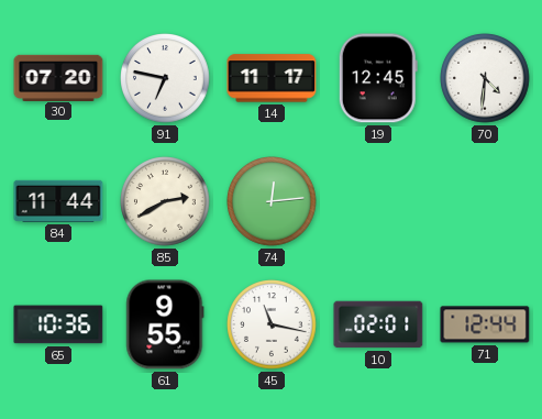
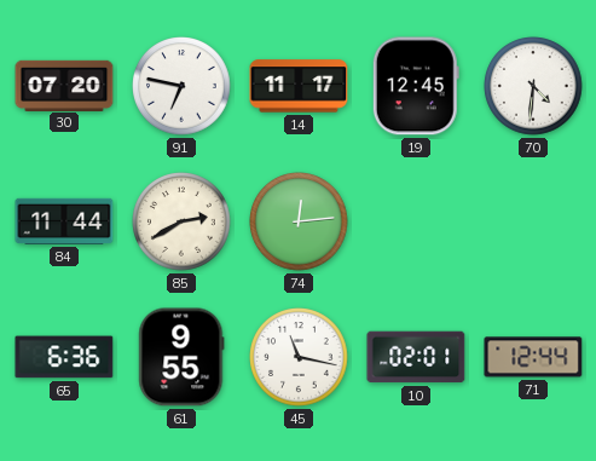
65: 10:36 -> 6:36 (64, 357)
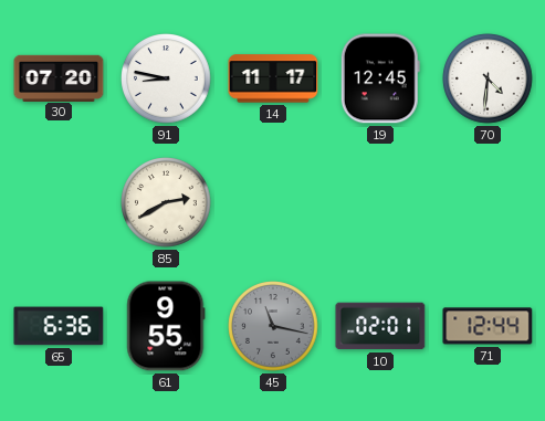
91: 6:47 -> 8:47 (166, 78)
84: 11:44 -> none (64, 221)
74: 12:14 -> none (299, 221)
45 dial: white -> grey (273, 326)
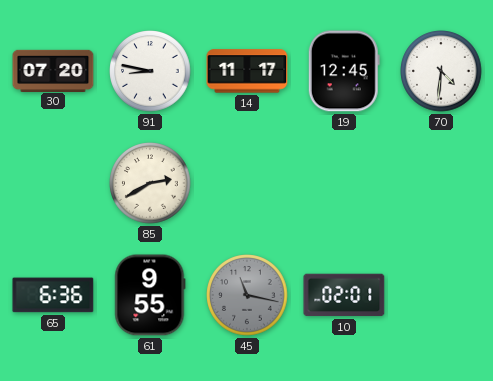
71: 12:44 -> none (488, 326)
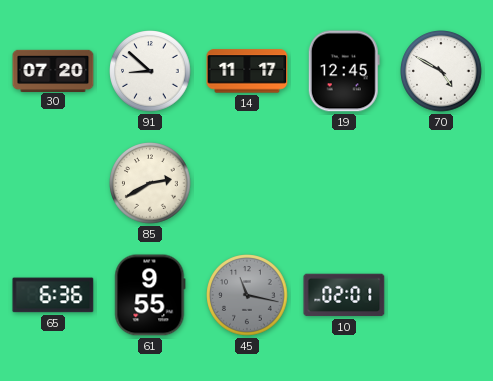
91: 8:47 -> 8:52 (150, 71)
70: 4:31 -> 4:50 (441, 71)
